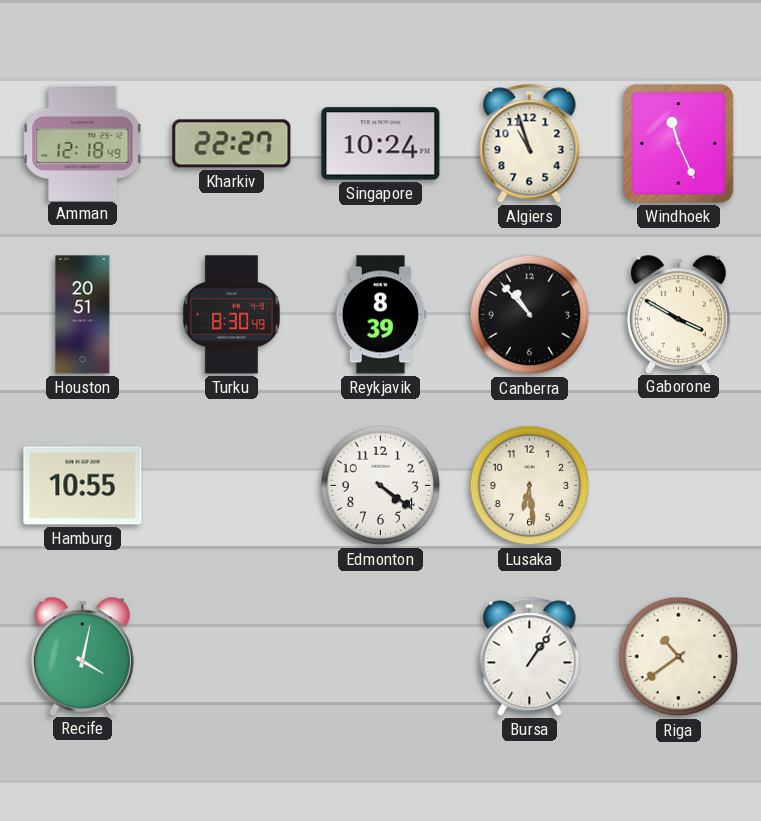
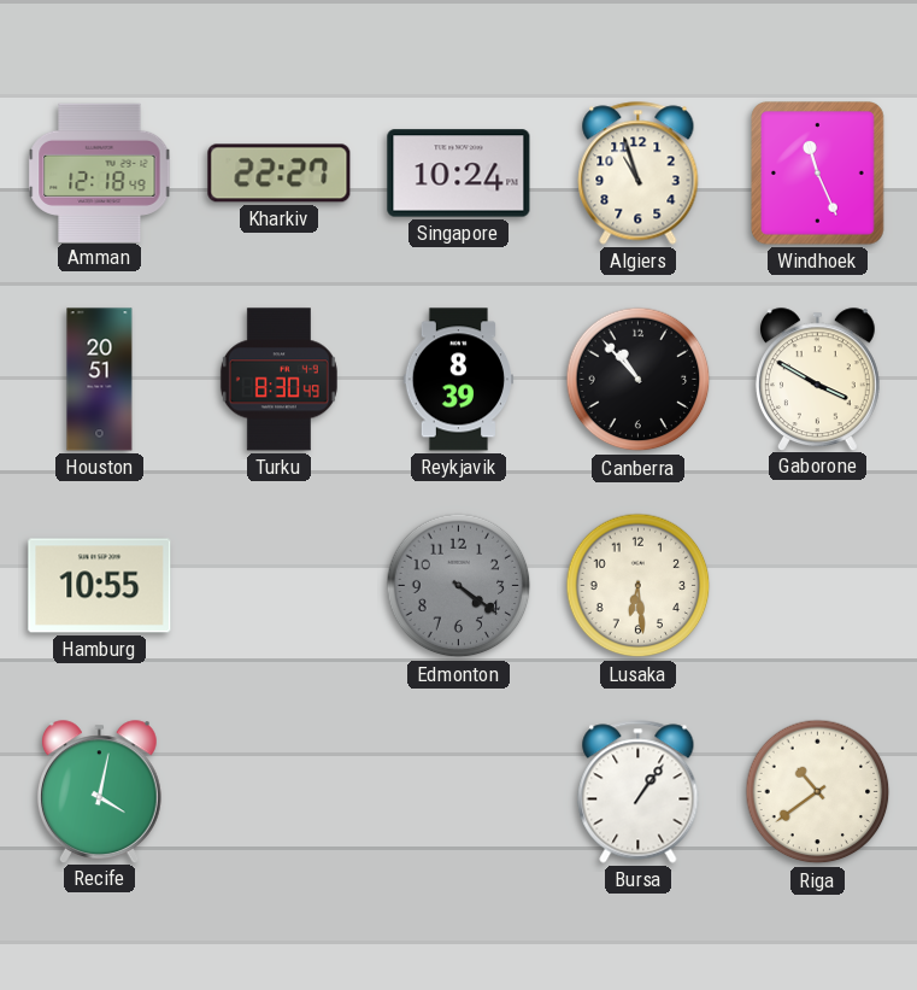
Edmonton dial: white -> grey (459, 586)
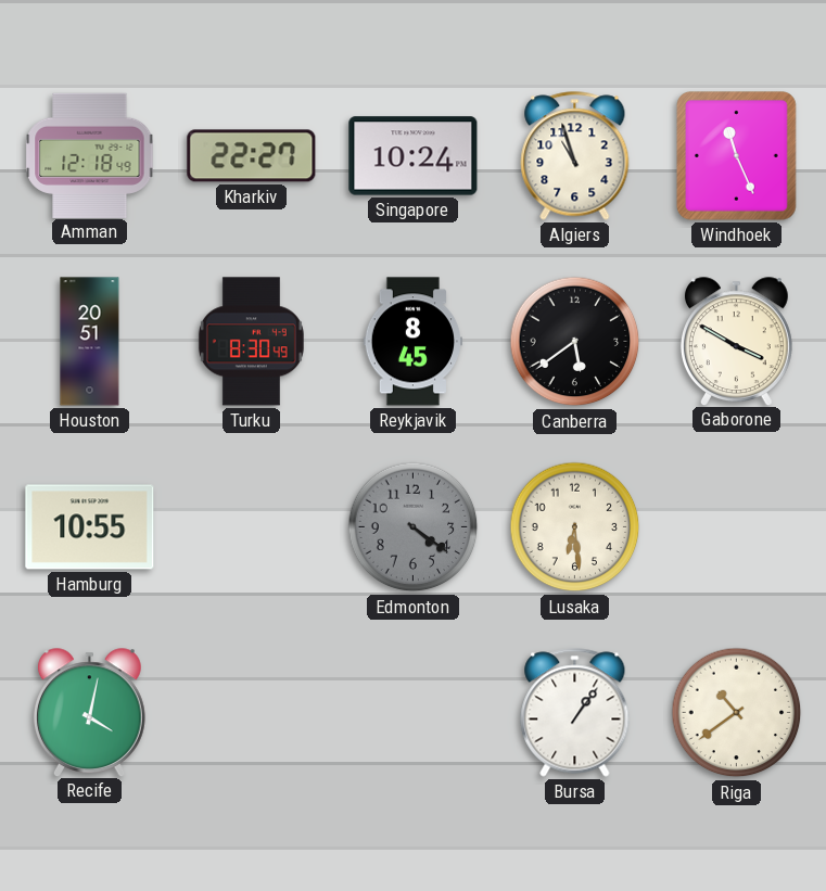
Reykjavik: 8:39 -> 8:45 (412, 342)
Canberra: 10:53 -> 5:39 (575, 342)
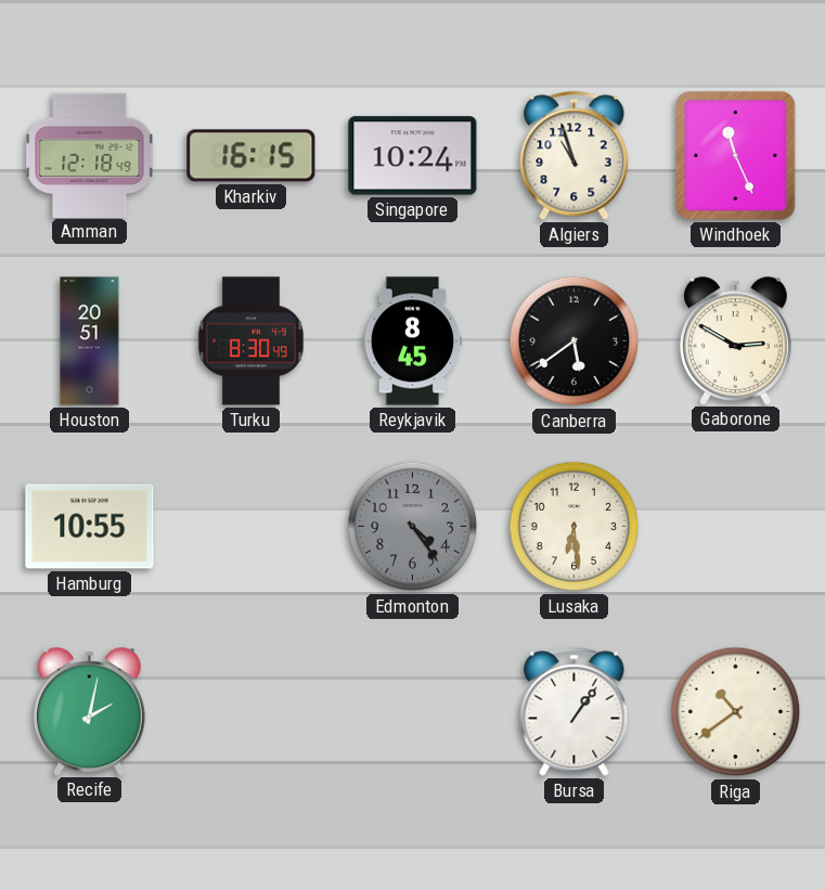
Kharkiv: 22:27 -> 16:15 (252, 156)
Gaborone: 3:50 -> 2:50 (735, 340)
Edmonton: 4:21 -> 4:24 (413, 527)
Recife: 4:02 -> 2:02 (89, 711)
